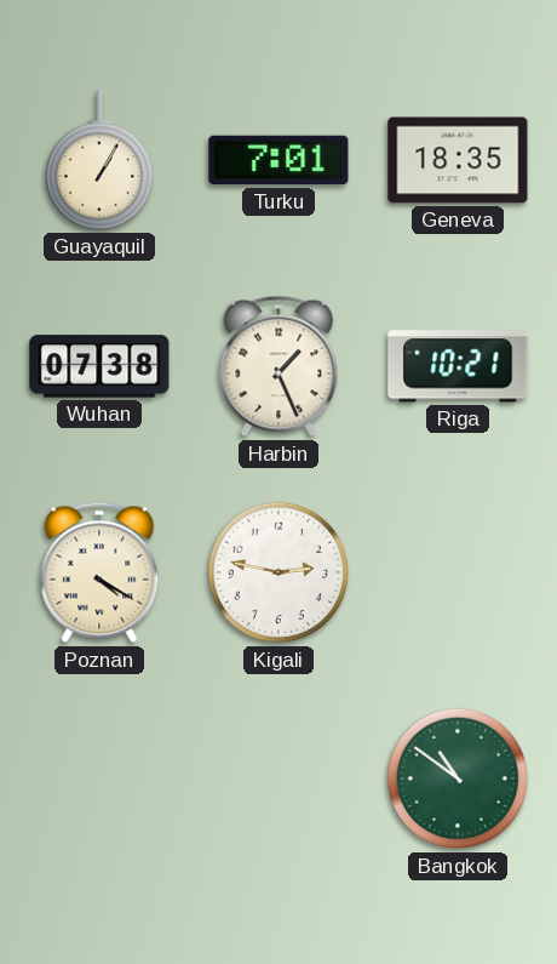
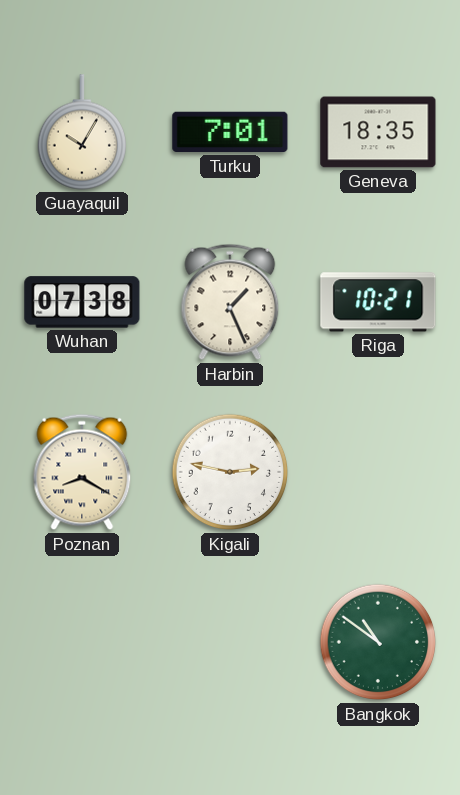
Guayaquil: 1:05 -> 10:05 (81, 132)
Poznan: 4:20 -> 8:20 (82, 472)
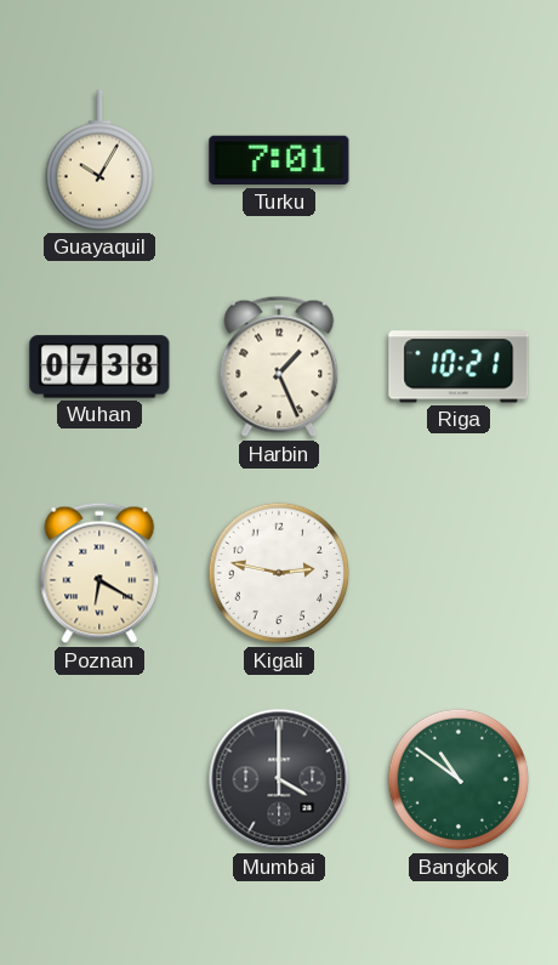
Geneva: 18:35 -> none (378, 132)
Poznan: 8:20 -> 6:20 (99, 573)
Mumbai: none -> 4:00 (279, 779)
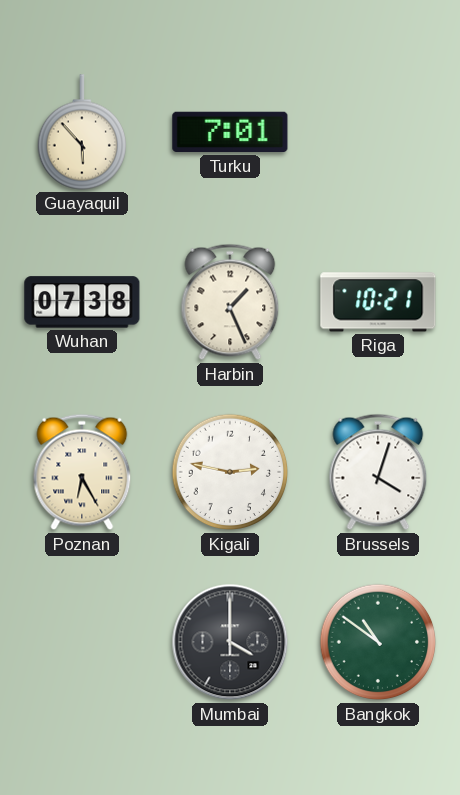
Guayaquil: 10:05 -> 5:53 (81, 132)
Poznan: 6:20 -> 6:25 (82, 472)
Brussels: none -> 4:03 (378, 472)
